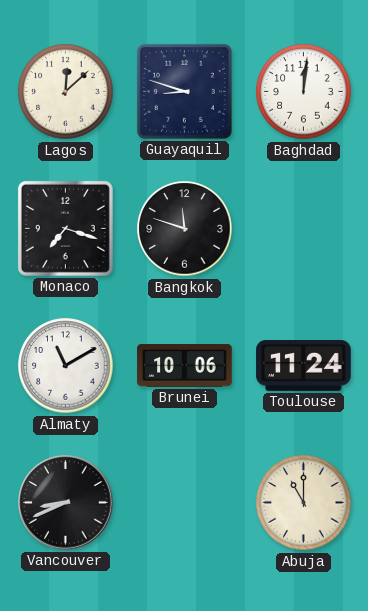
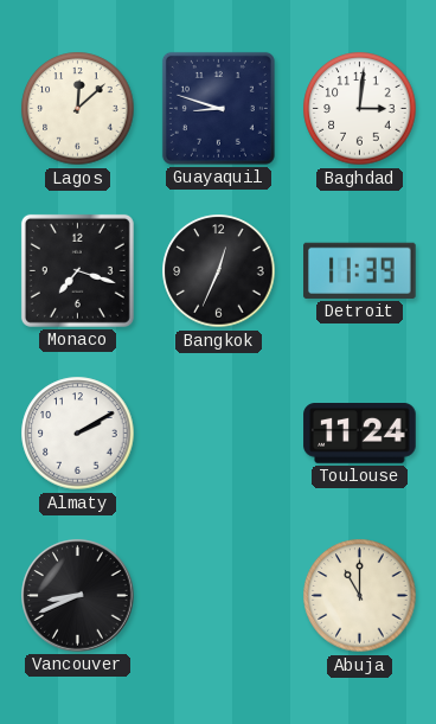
Baghdad: 12:01 -> 3:01 (360, 109)
Bangkok: 11:48 -> 12:34 (219, 271)
Detroit: none -> 11:39 (360, 270)
Almaty: 11:10 -> 2:10 (78, 434)
Brunei: 10:06 -> none (185, 366)
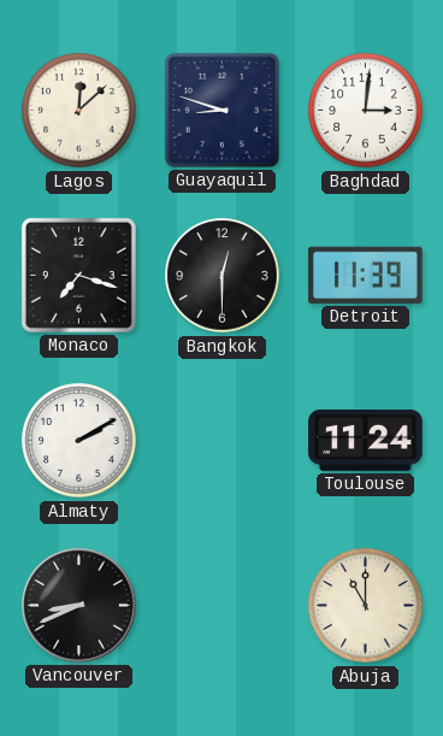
Bangkok: 12:34 -> 12:30 (223, 276)
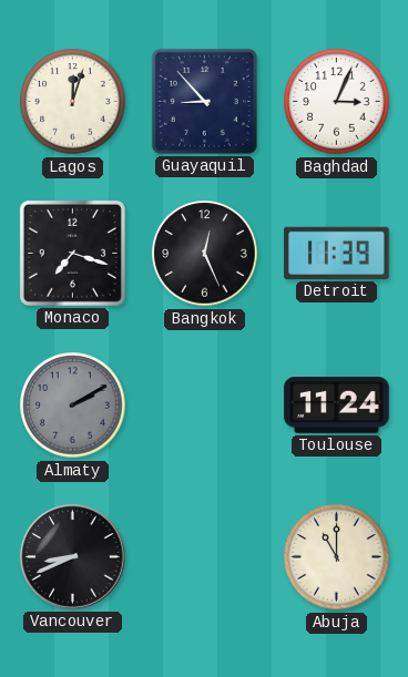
Lagos: 12:08 -> 12:03 (73, 102)
Guayaquil: 8:48 -> 8:53 (204, 101)
Baghdad: 3:01 -> 3:04 (337, 102)
Bangkok: 12:30 -> 12:26 (205, 254)
Almaty dial: white -> grey (73, 406)
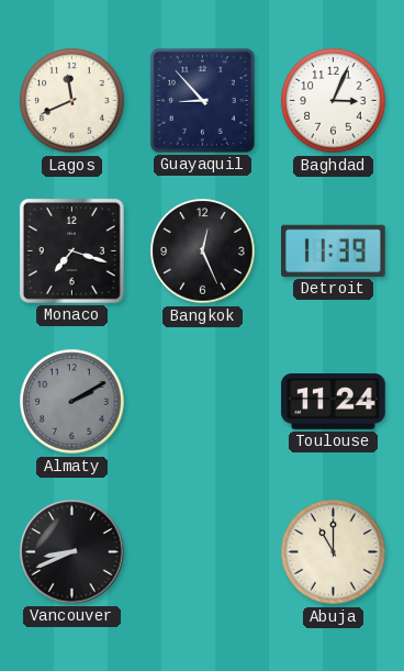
Lagos: 12:03 -> 11:41 (72, 101)
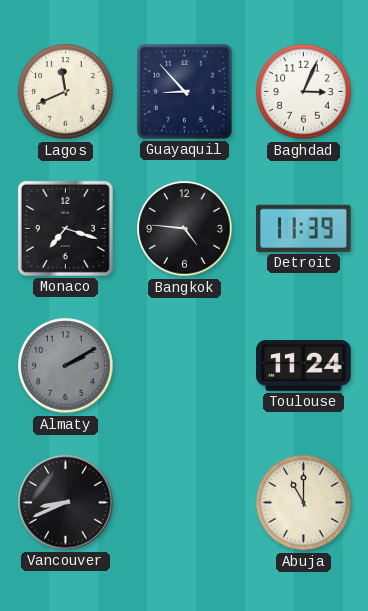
Bangkok: 12:26 -> 4:46 (185, 229)
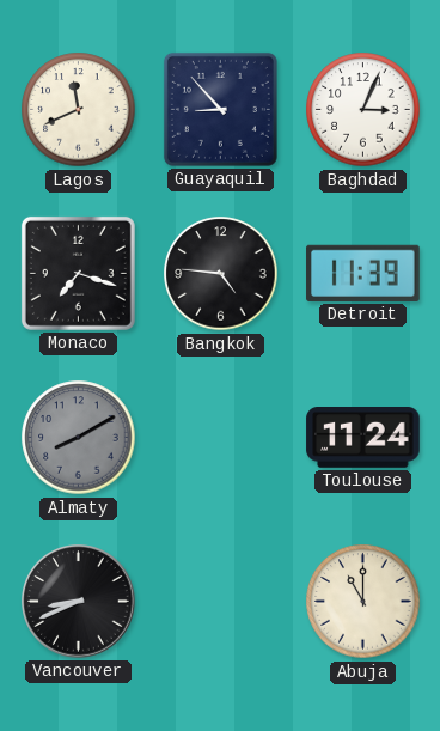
Almaty: 2:10 -> 8:10 (79, 438)
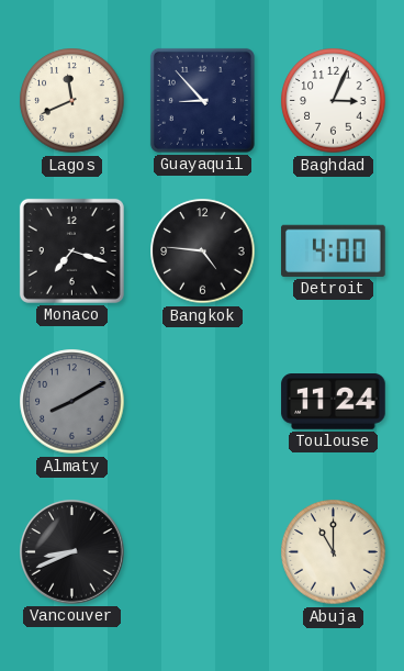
Detroit: 11:39 -> 4:00 (334, 250)
